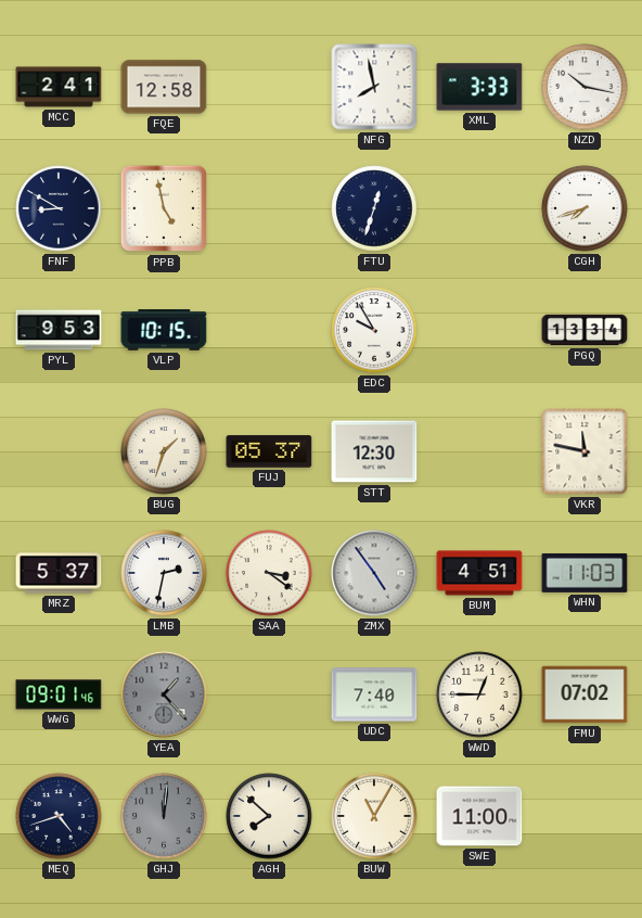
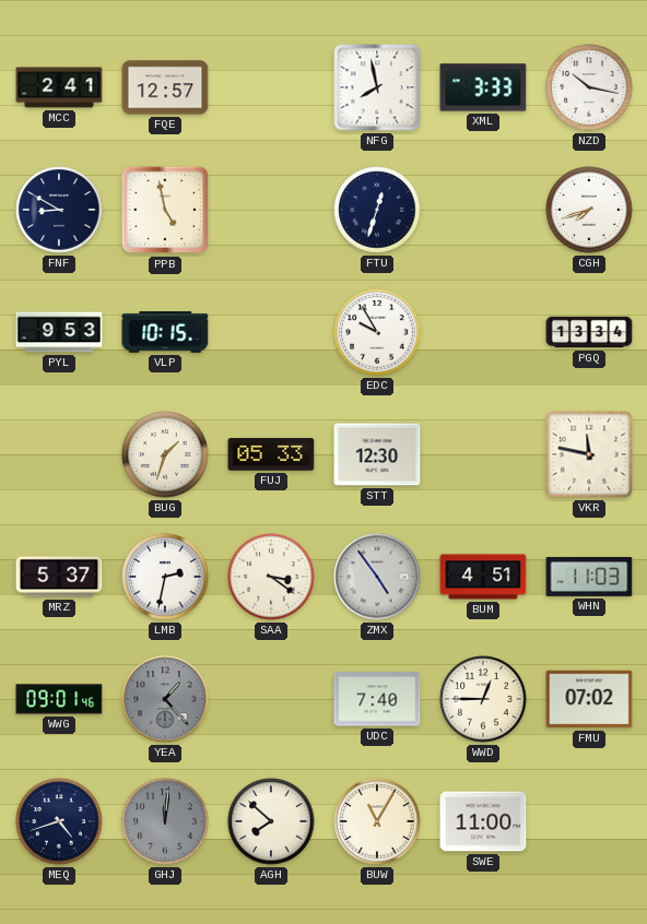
FQE: 12:58 -> 12:57 (165, 87)
FUJ: 05:37 -> 05:33 (271, 454)
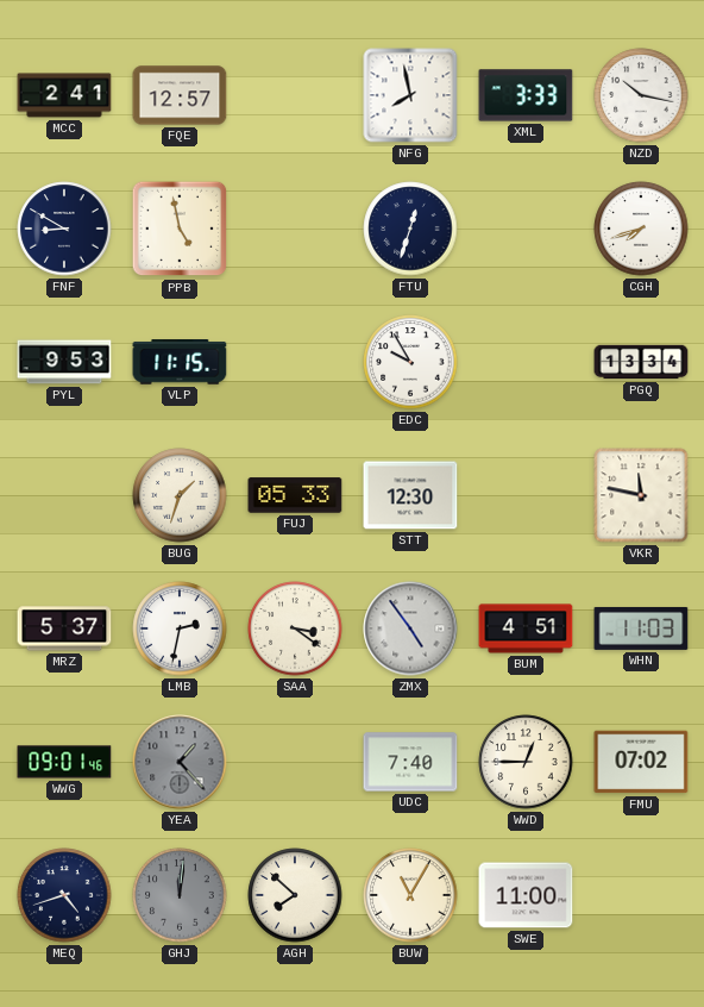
VLP: 10:15 -> 11:15 (180, 362)
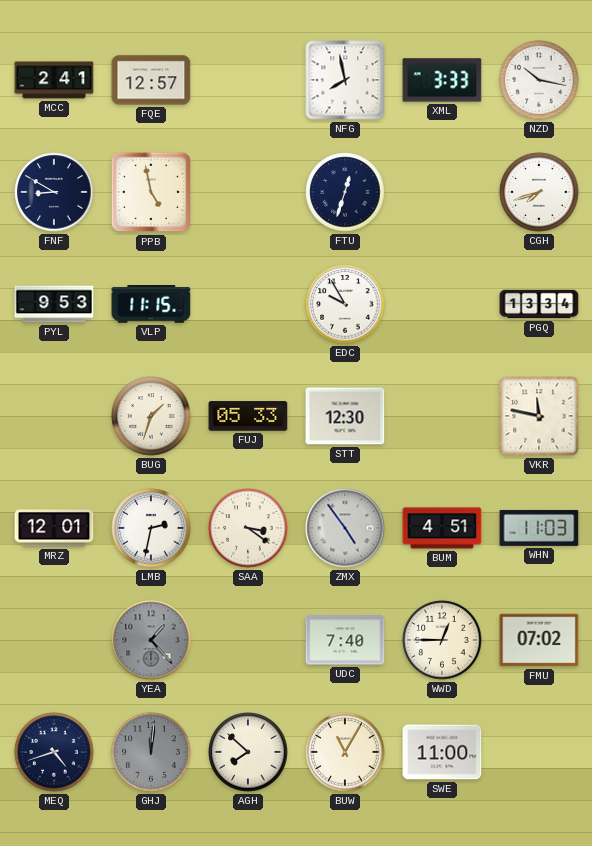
MRZ: 5:37 -> 12:01 (54, 528)
WWG: 09:01 -> none (64, 762)
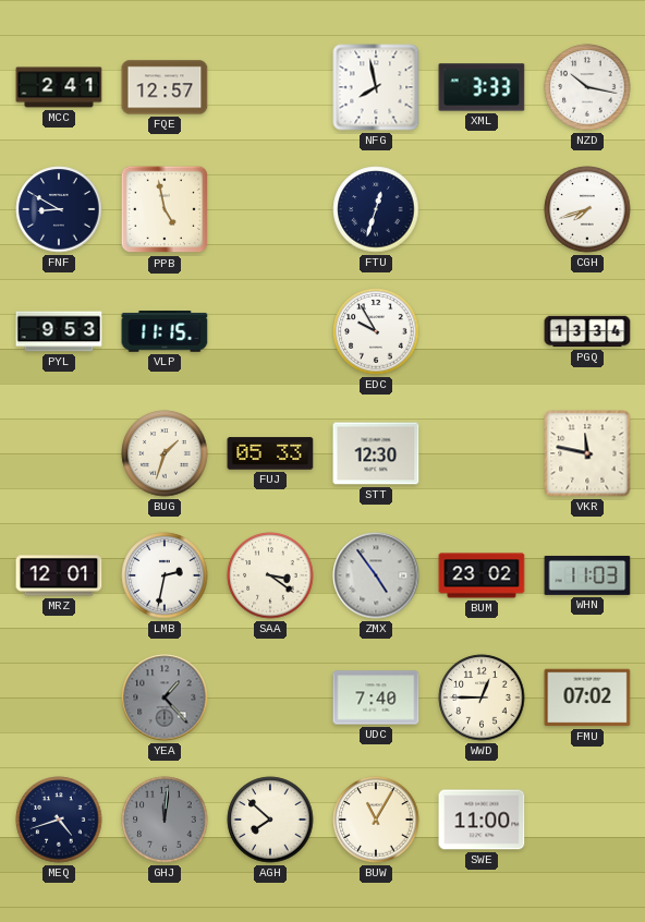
BUM: 4:51 -> 23:02 (482, 575)
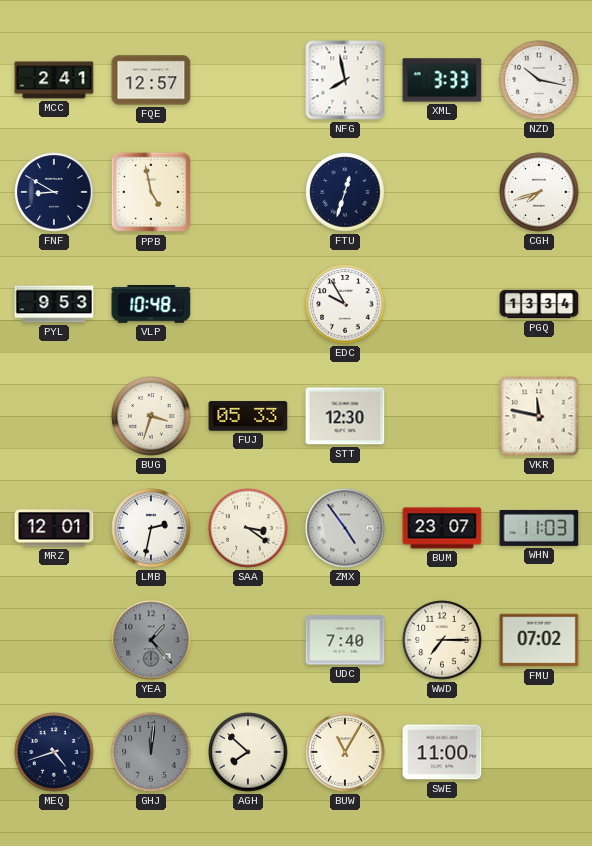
VLP: 11:15 -> 10:48 (151, 304)
BUG: 1:33 -> 3:33 (151, 416)
BUM: 23:02 -> 23:07 (442, 528)
WWD: 12:45 -> 7:15 (442, 640)
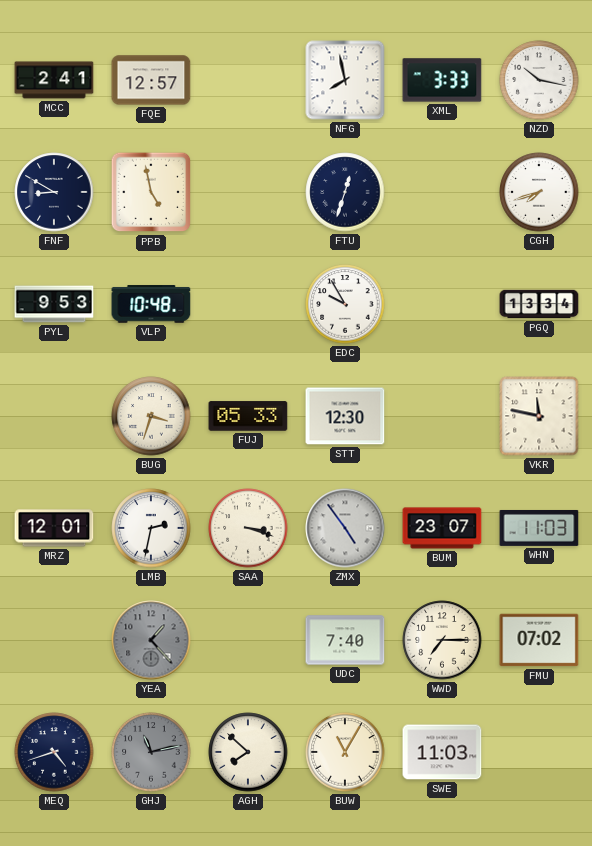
SAA: 3:21 -> 3:18 (248, 528)
GHJ: 12:01 -> 11:13 (151, 752)
SWE: 11:00 -> 11:03 (442, 752)
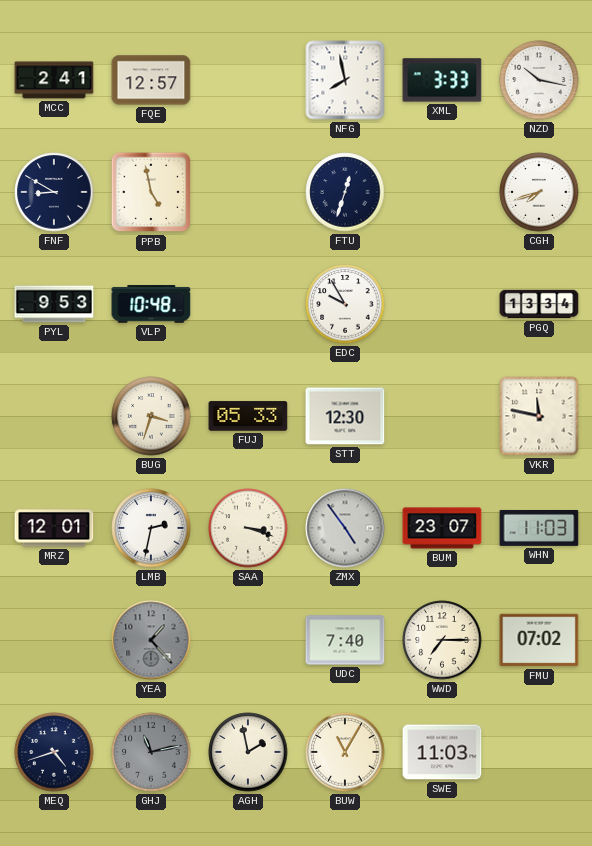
AGH: 7:52 -> 1:58 (248, 752)
